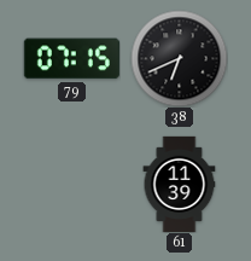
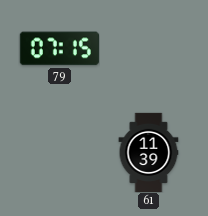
38: 6:41 -> none (179, 58)
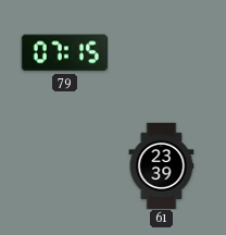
61: 11:39 -> 23:39 (162, 165)
